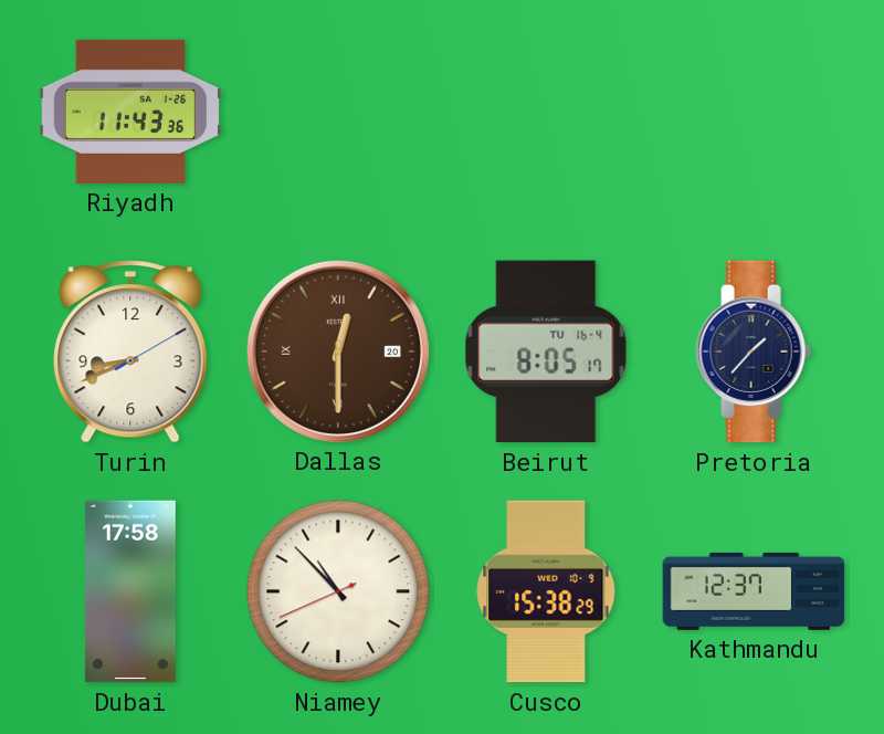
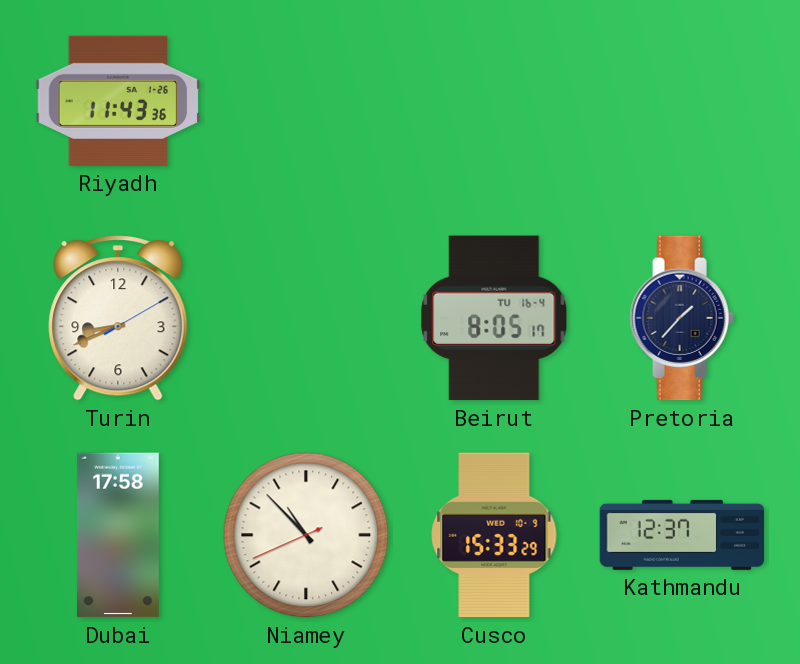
Dallas: 12:30 -> none (337, 350)
Cusco: 15:38 -> 15:33 (494, 535)
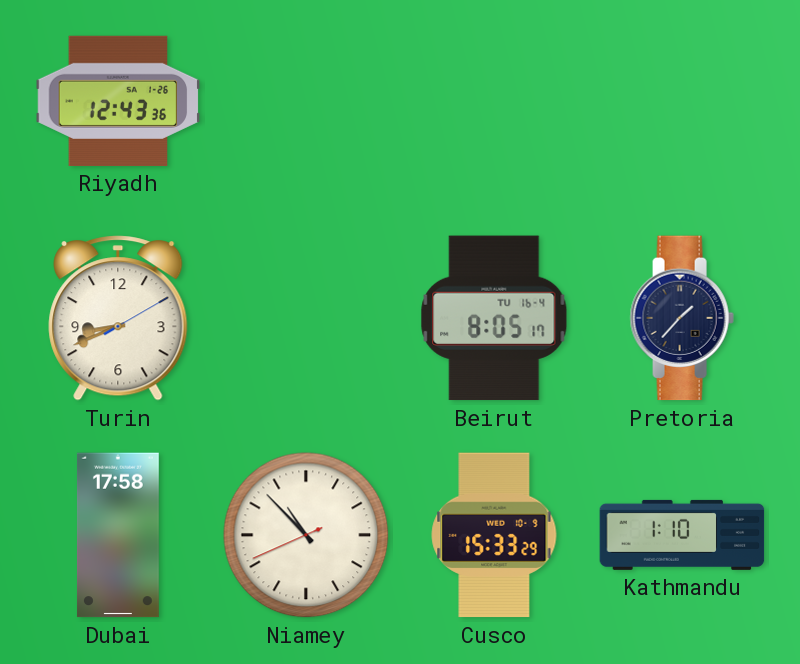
Riyadh: 11:43 -> 12:43 (118, 101)
Kathmandu: 12:37 -> 1:10 (682, 535)
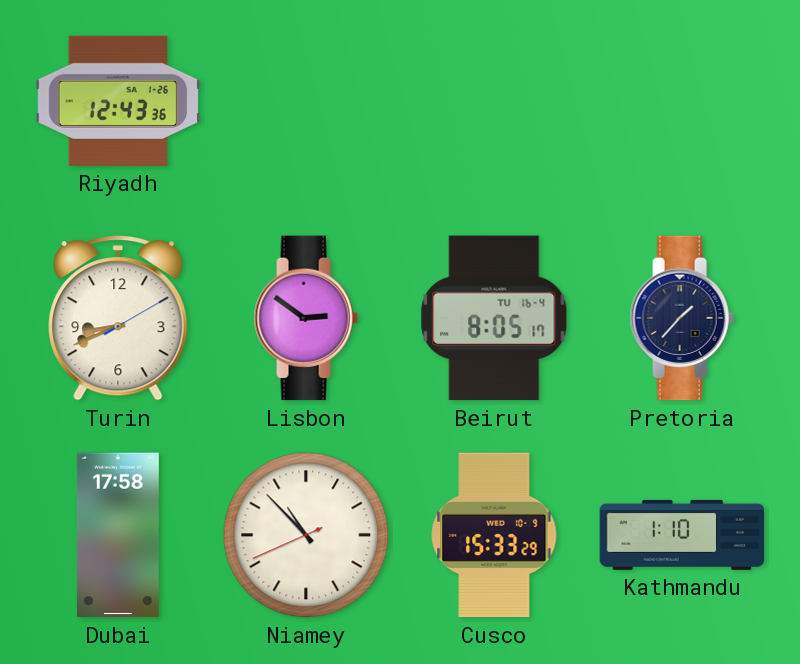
Lisbon: none -> 2:51 (306, 318)
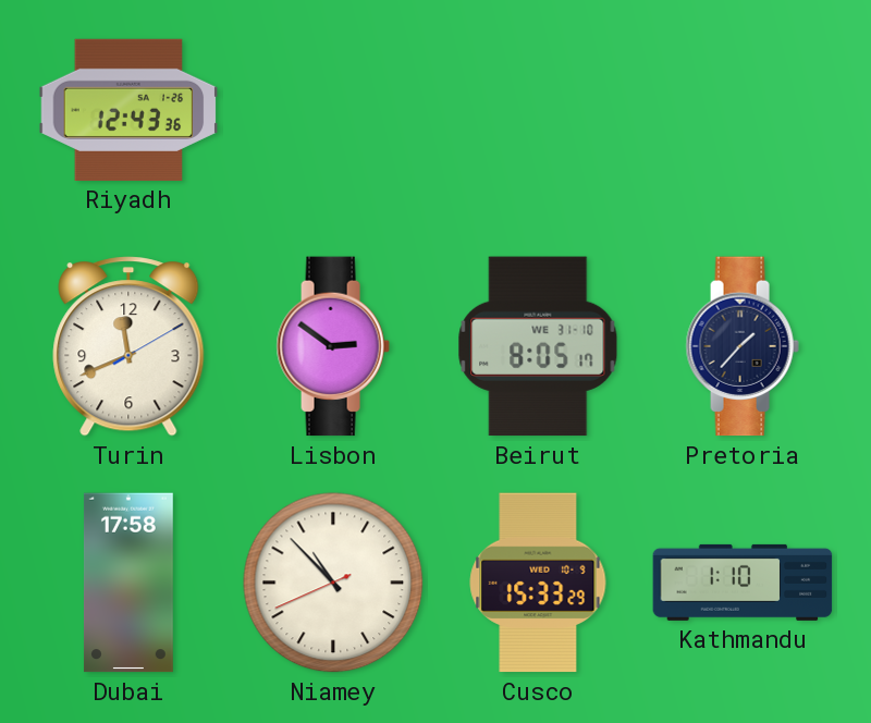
Turin: 8:41 -> 11:41 (128, 346)
Beirut date: TU 16-4 -> WE 31-10 (538, 346)
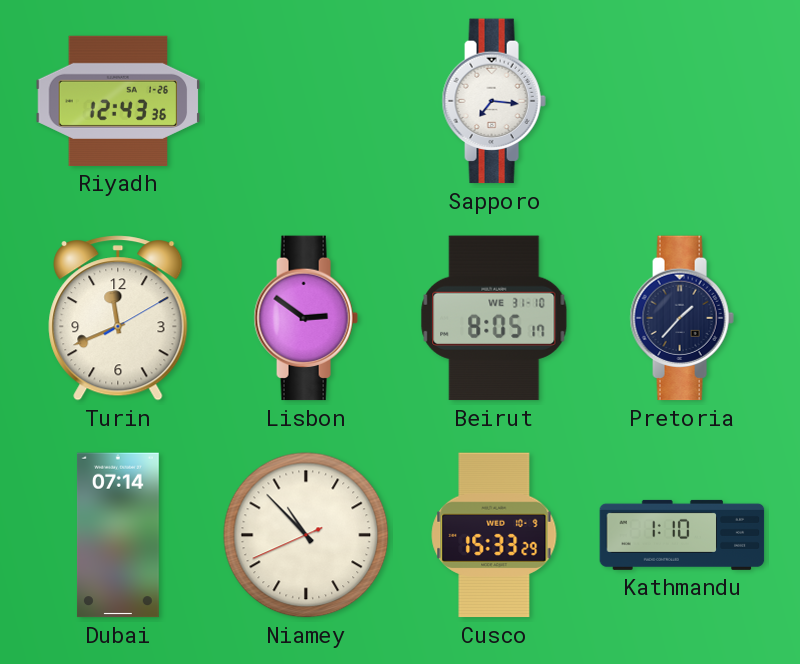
Sapporo: none -> 7:16 (494, 101)
Dubai: 17:58 -> 07:14 (118, 535)
